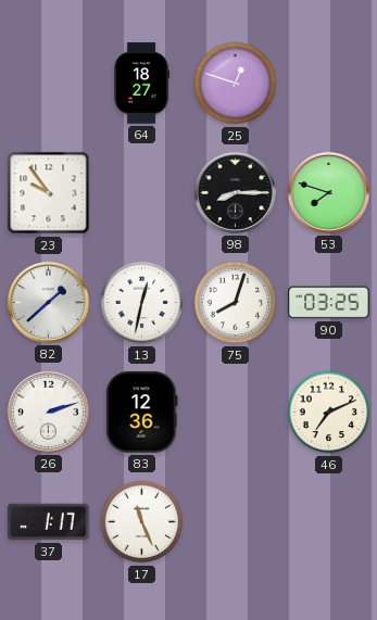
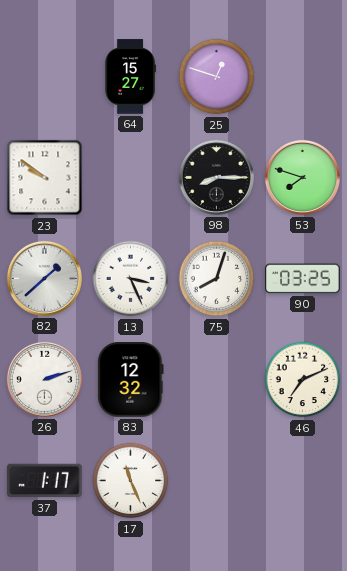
64: 18:27 -> 15:27 (130, 77)
23: 9:54 -> 9:51 (45, 178)
13: 12:32 -> 3:26 (131, 279)
83: 12:36 -> 12:32 (131, 380)
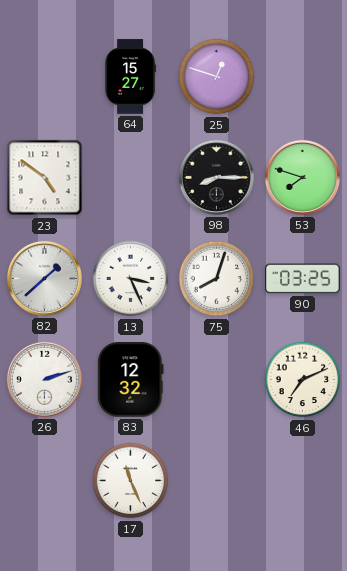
23: 9:51 -> 4:51 (45, 178)
37: 1:17 -> none (45, 481)
